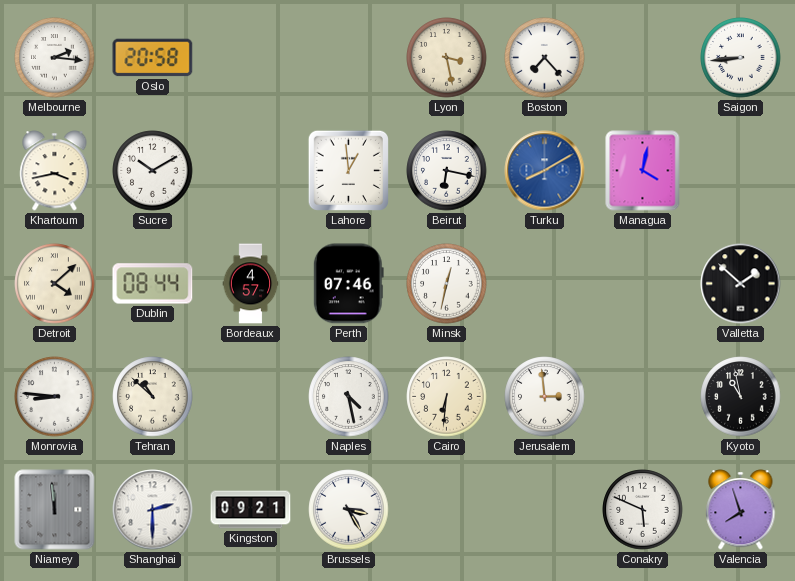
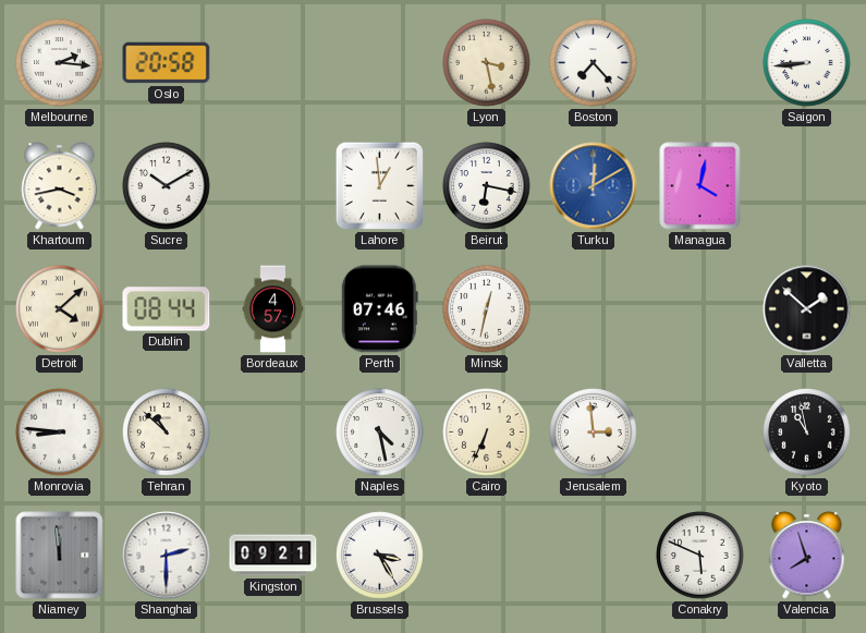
Turku: 8:10 -> 12:10 (594, 186)
Cairo: 6:31 -> 6:34 (487, 433)
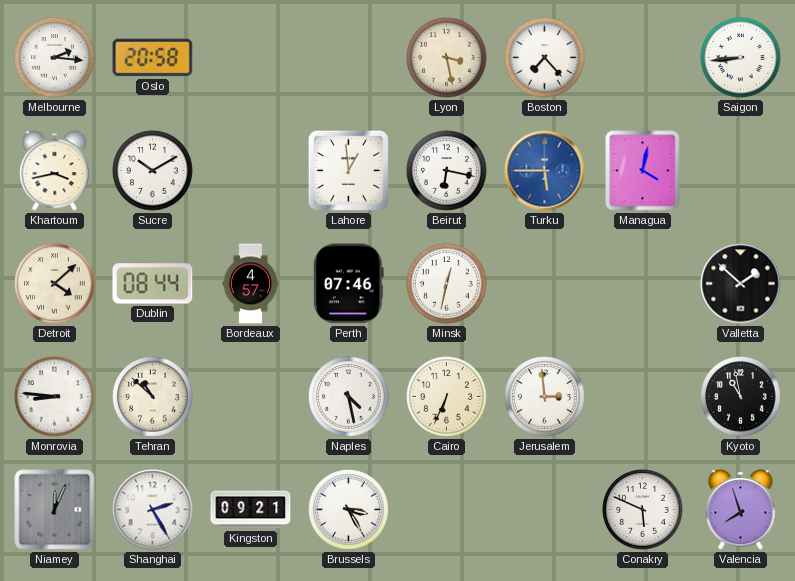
Turku: 12:10 -> 5:45 (545, 171)
Niamey: 11:59 -> 12:04 (55, 510)
Shanghai: 2:30 -> 2:25 (153, 510)
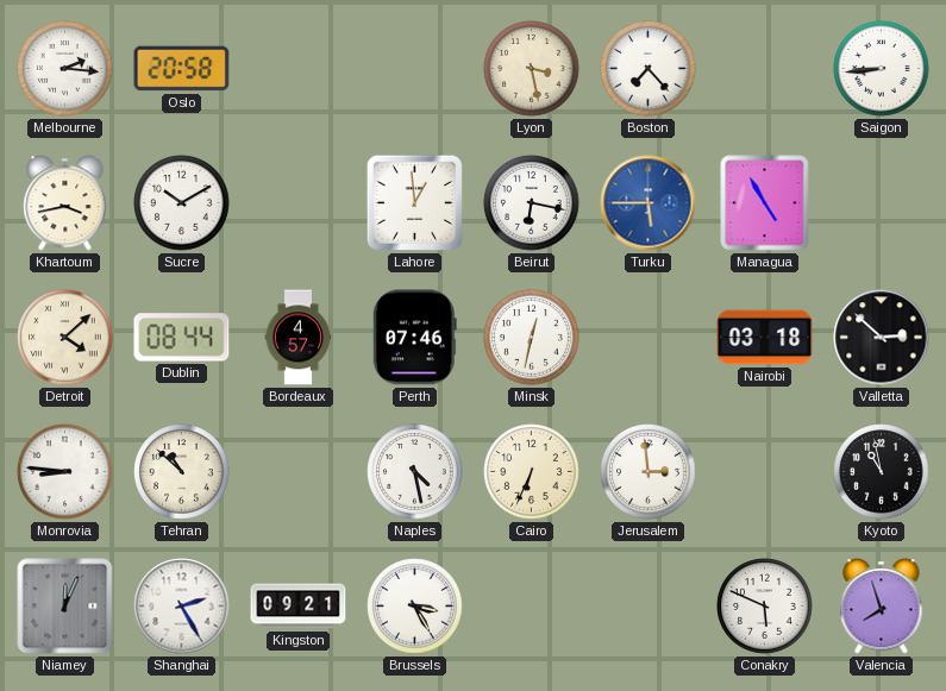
Managua: 4:02 -> 4:55 (765, 203)
Nairobi: none -> 03:18 (765, 338)
Valletta: 1:52 -> 2:52 (882, 338)
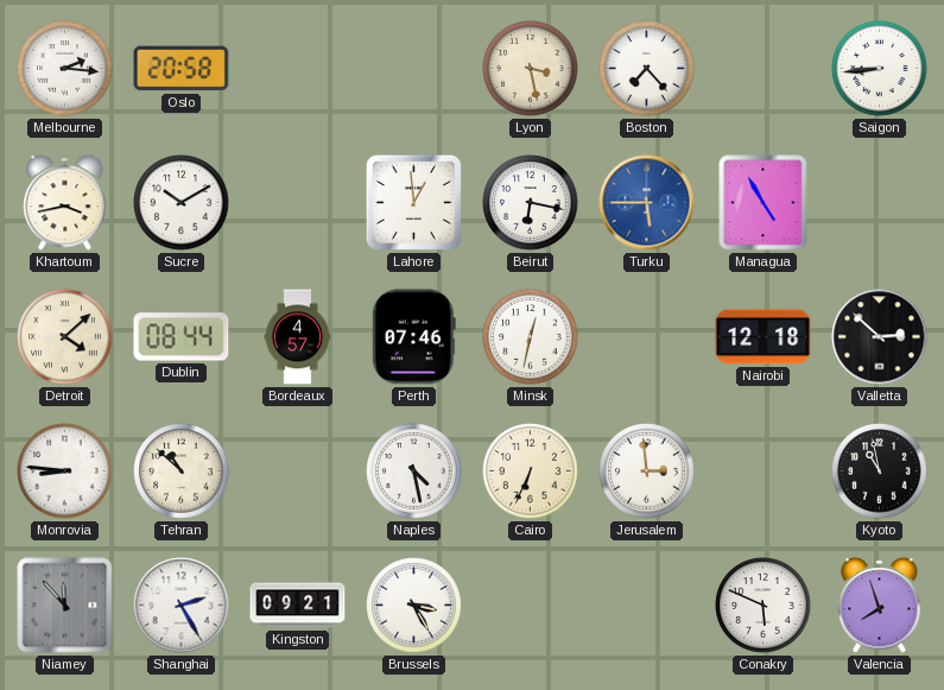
Nairobi: 03:18 -> 12:18 (764, 337)
Niamey: 12:04 -> 11:53 (65, 606)
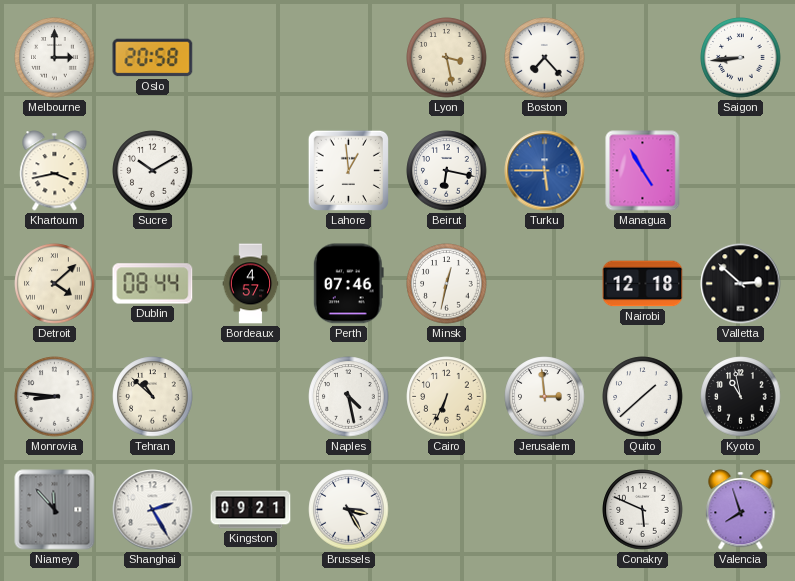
Melbourne: 2:16 -> 3:00 (55, 58)
Quito: none -> 1:38 (643, 397)
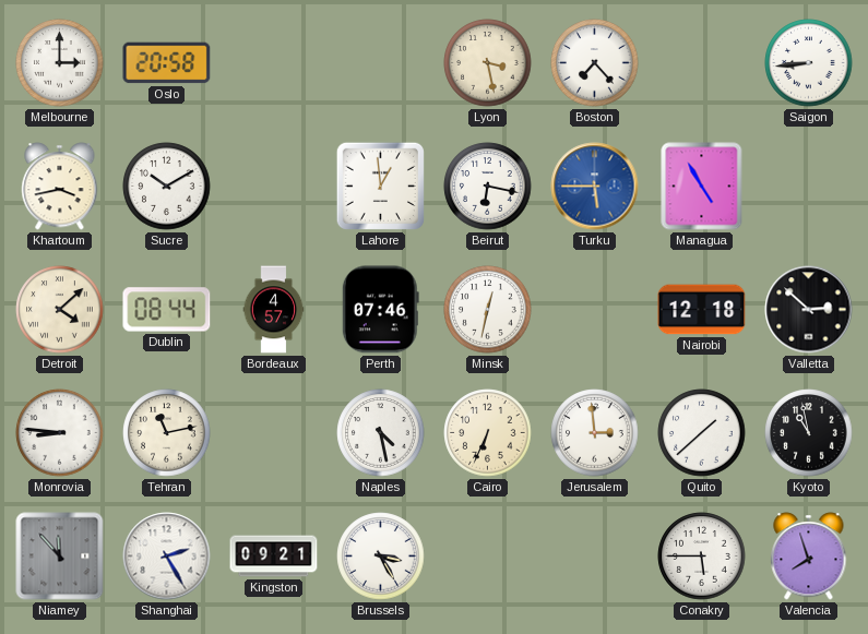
Tehran: 10:52 -> 11:13 (167, 433)
Conakry: 5:49 -> 5:45 (702, 557)
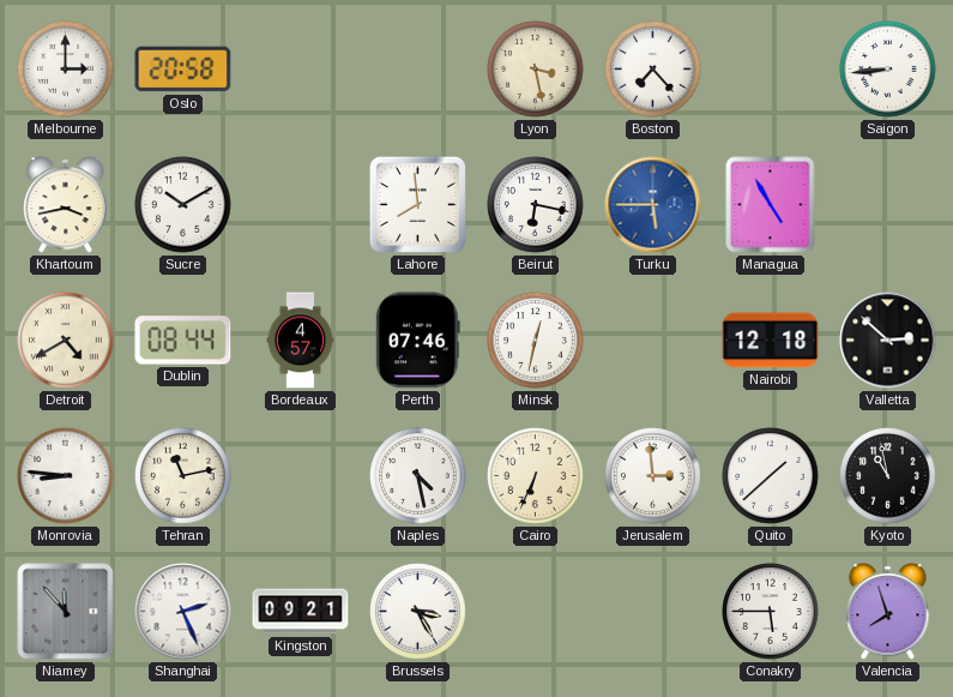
Lahore: 12:59 -> 7:59 (417, 204)
Detroit: 4:08 -> 4:40 (66, 341)
Shanghai: 2:25 -> 2:26 (183, 612)
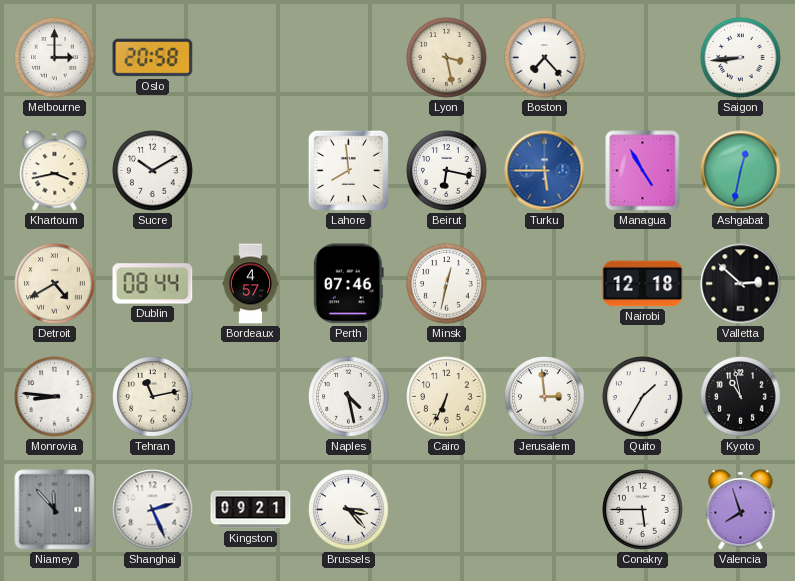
Ashgabat: none -> 12:32 (741, 171)
Quito: 1:38 -> 1:35 (643, 397)
Brussels: 3:25 -> 3:23 (349, 510)
